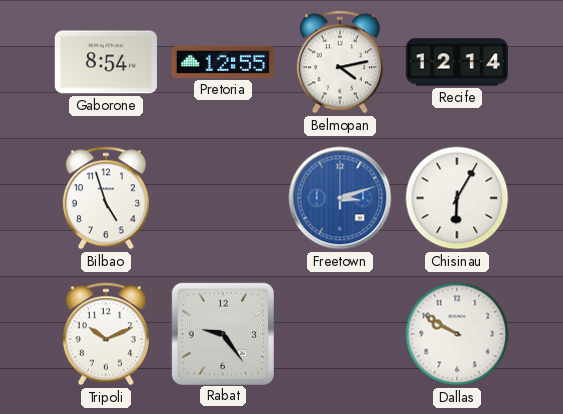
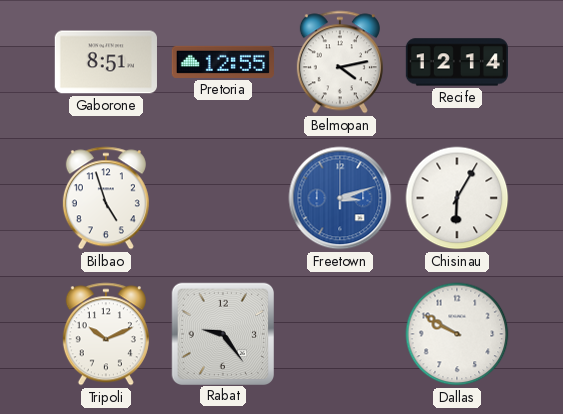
Gaborone: 8:54 -> 8:51 (106, 62)
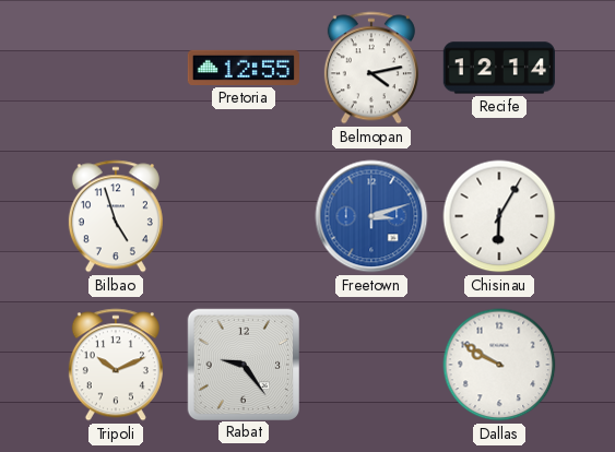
Gaborone: 8:51 -> none (106, 62)
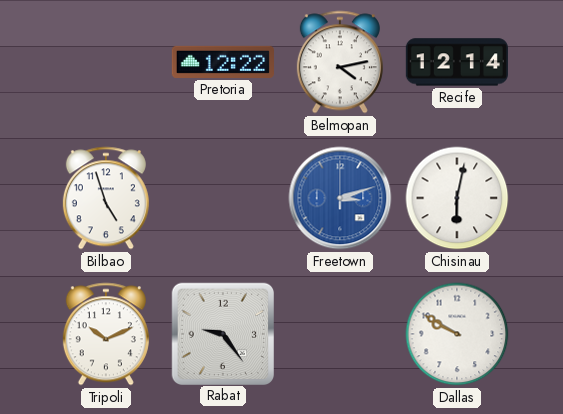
Pretoria: 12:55 -> 12:22 (222, 62)
Chisinau: 6:05 -> 6:02 (457, 198)
